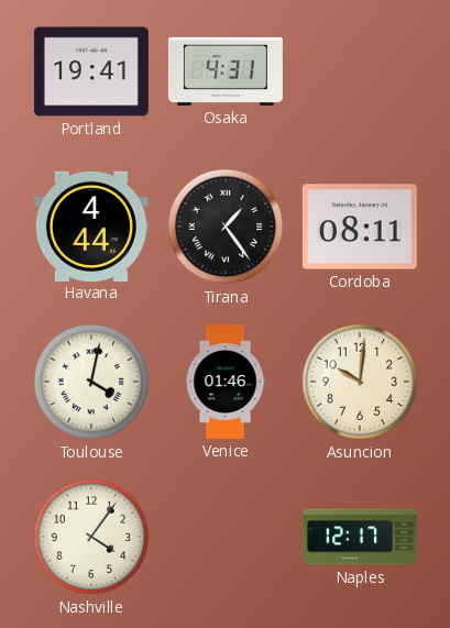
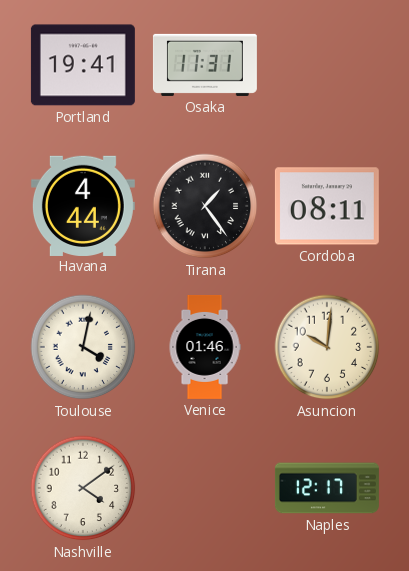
Osaka: 4:31 -> 11:31 (205, 65)
Nashville: 4:06 -> 4:09 (83, 488)
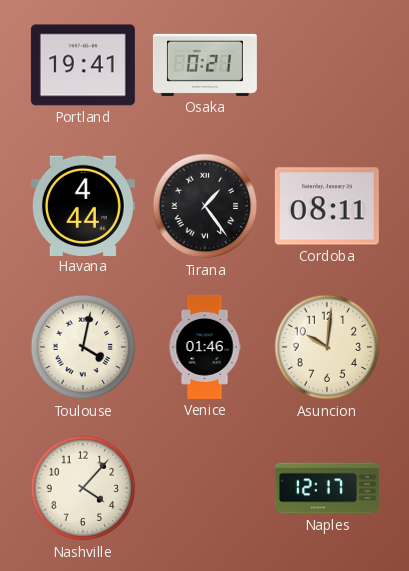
Osaka: 11:31 -> 0:21 (205, 65)
Nashville: 4:09 -> 4:07 (83, 488)
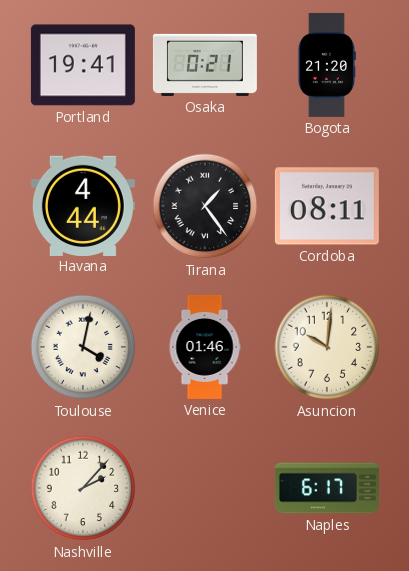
Bogota: none -> 21:20 (326, 65)
Nashville: 4:07 -> 2:07 (83, 488)
Naples: 12:17 -> 6:17 (327, 488)
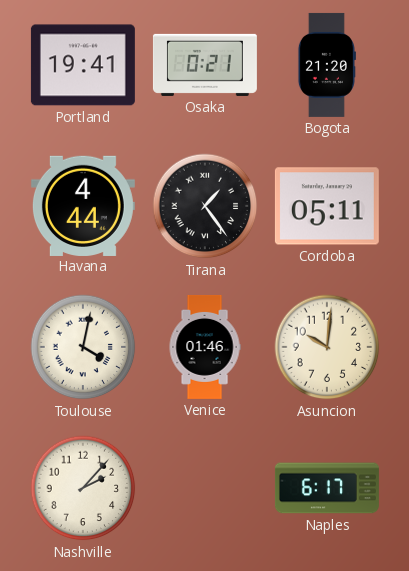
Cordoba: 08:11 -> 05:11 (327, 206)
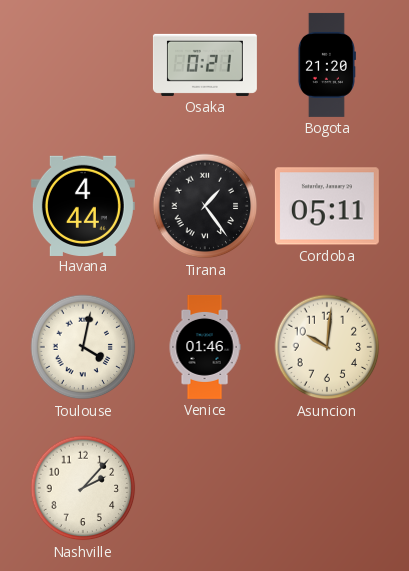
Portland: 19:41 -> none (83, 65)
Naples: 6:17 -> none (327, 488)
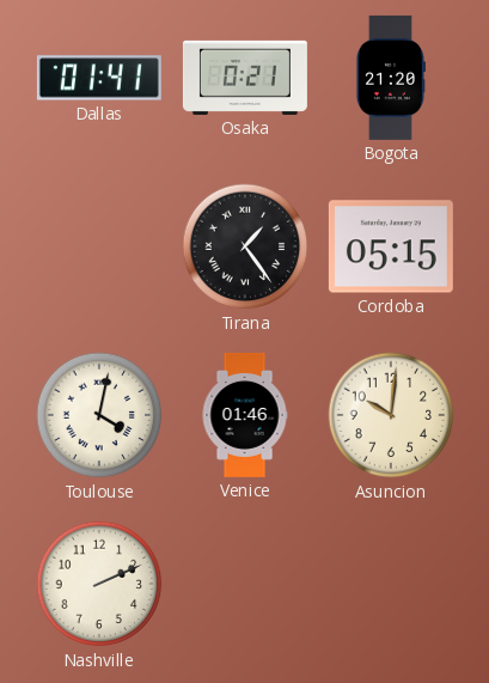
Dallas: none -> 01:41 (99, 78)
Havana: 4:44 -> none (83, 205)
Cordoba: 05:11 -> 05:15 (391, 246)
Nashville: 2:07 -> 2:11 (99, 584)
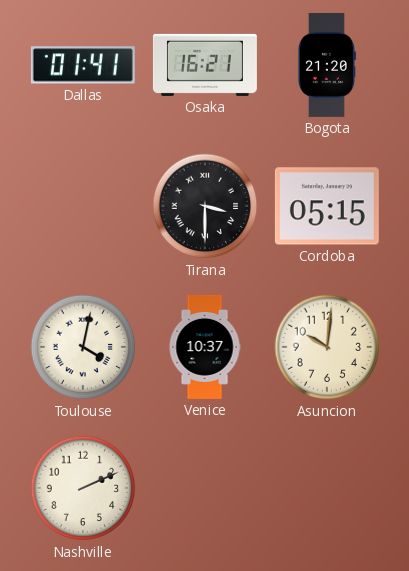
Osaka: 0:21 -> 16:21 (205, 65)
Tirana: 1:24 -> 3:30 (205, 206)
Venice: 01:46 -> 10:37 (205, 347)
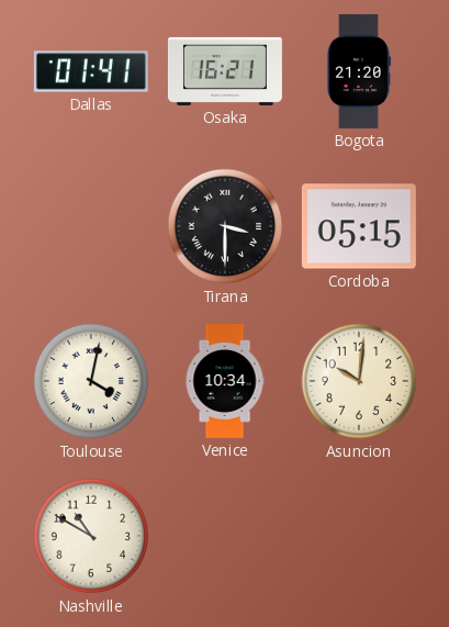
Venice: 10:37 -> 10:34 (225, 381)
Nashville: 2:11 -> 10:50 (91, 536)
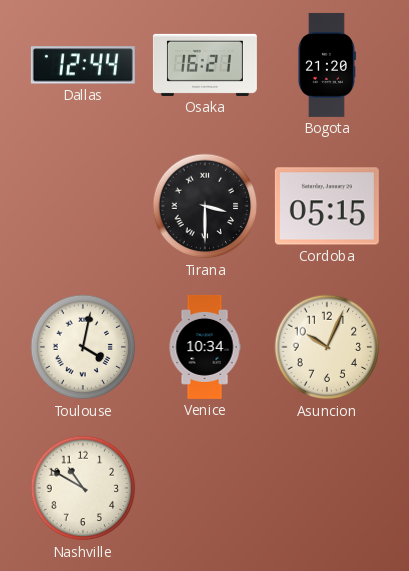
Dallas: 01:41 -> 12:44 (83, 65)
Asuncion: 10:01 -> 10:04 (327, 347)
